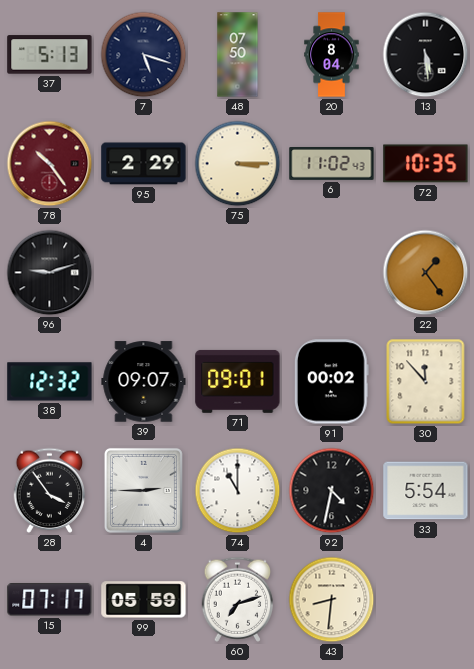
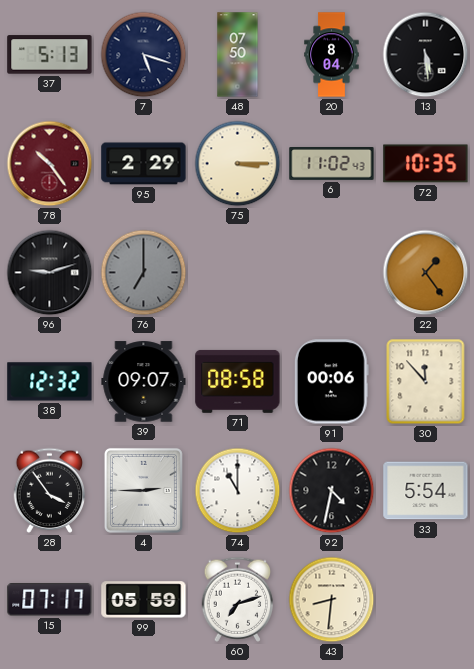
76: none -> 7:00 (144, 273)
71: 09:01 -> 08:58 (238, 381)
91: 00:02 -> 00:06 (331, 382)
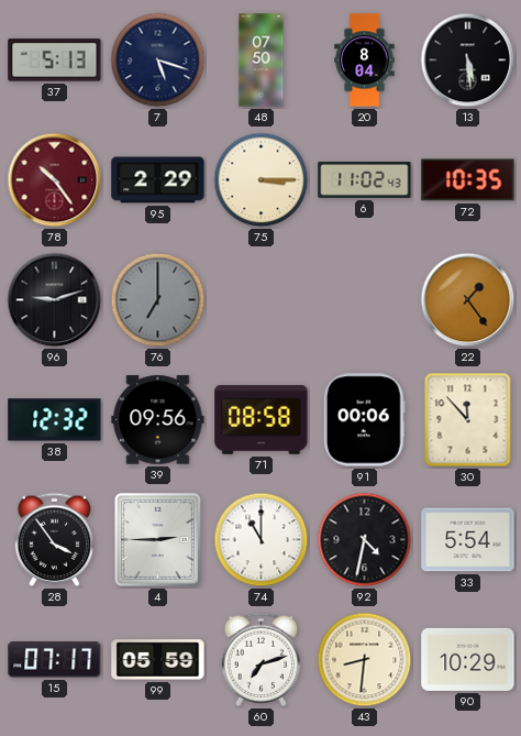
39: 09:07 -> 09:56 (158, 420)
90: none -> 10:29 (468, 659)
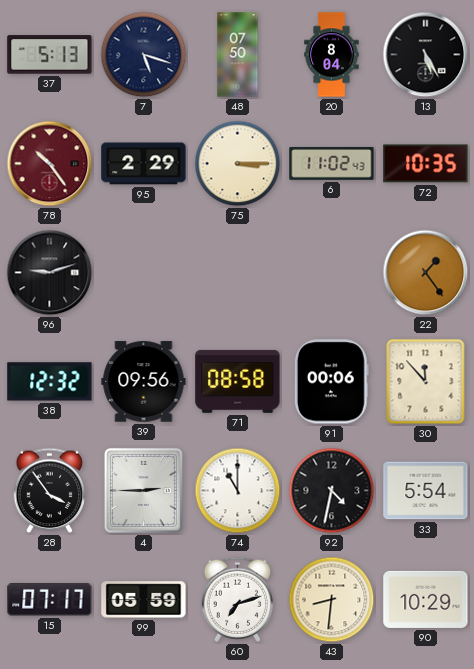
13: 5:29 -> 5:25 (426, 55)
76: 7:00 -> none (158, 300)
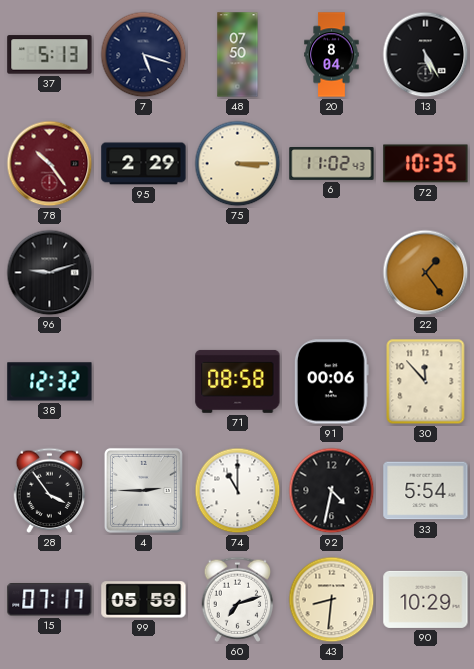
39: 09:56 -> none (144, 382)
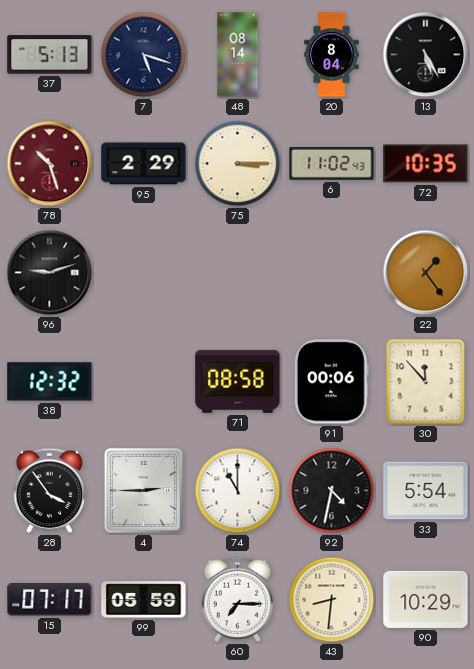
48: 07:50 -> 08:14 (238, 55)
78: 10:24 -> 10:27 (50, 164)
60: 7:12 -> 7:15 (238, 599)
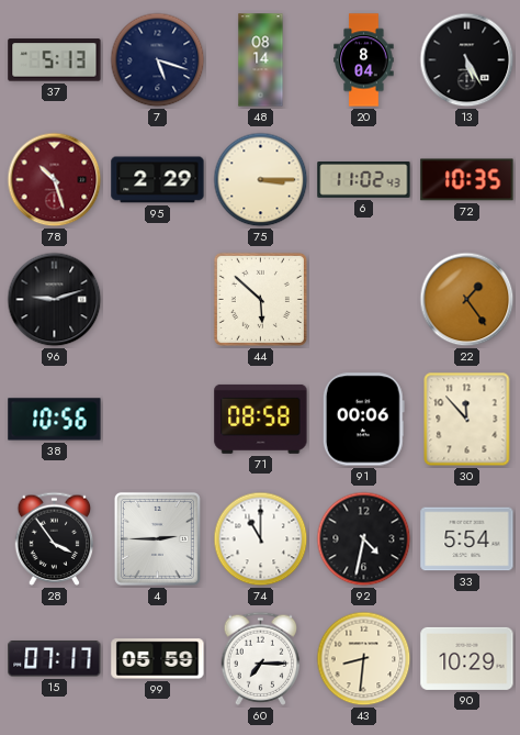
44: none -> 5:52 (260, 299)
38: 12:32 -> 10:56 (55, 420)
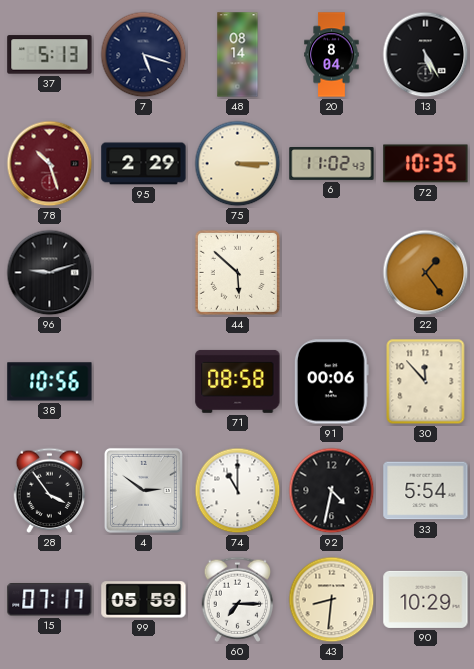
4: 2:45 -> 2:51 (143, 490)
